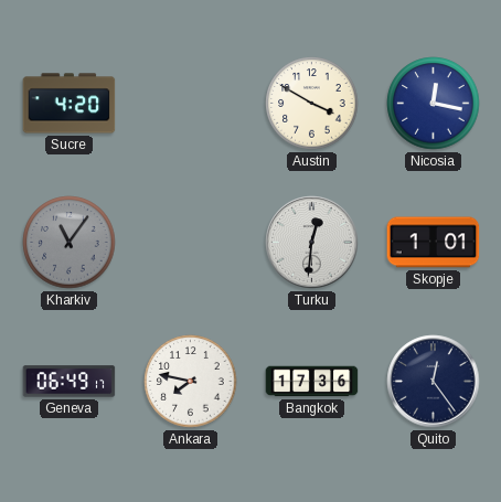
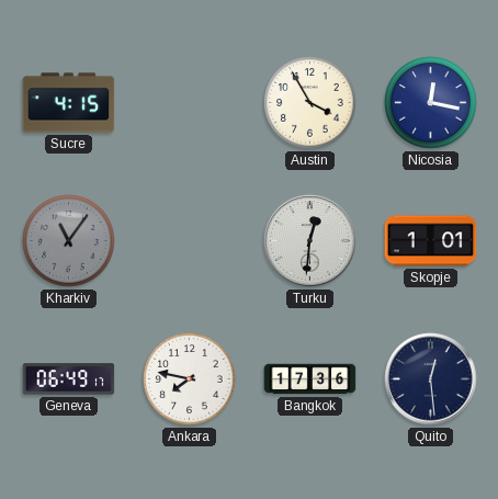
Sucre: 4:20 -> 4:15 (69, 103)
Austin: 3:50 -> 3:55 (310, 103)
Quito: 12:24 -> 12:29 (431, 379)
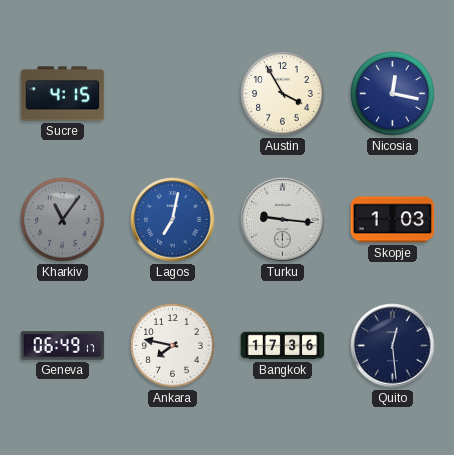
Lagos: none -> 7:02 (173, 220)
Turku: 12:31 -> 9:16 (283, 220)
Skopje: 1:01 -> 1:03 (393, 220)
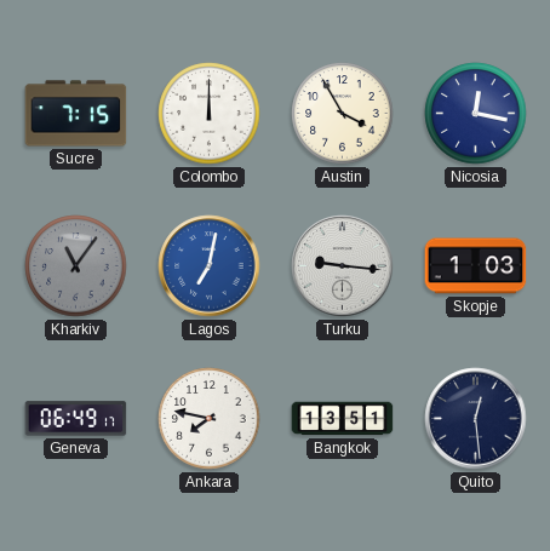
Sucre: 4:15 -> 7:15 (76, 114)
Colombo: none -> 12:00 (210, 114)
Bangkok: 17:36 -> 13:51 (343, 419)
